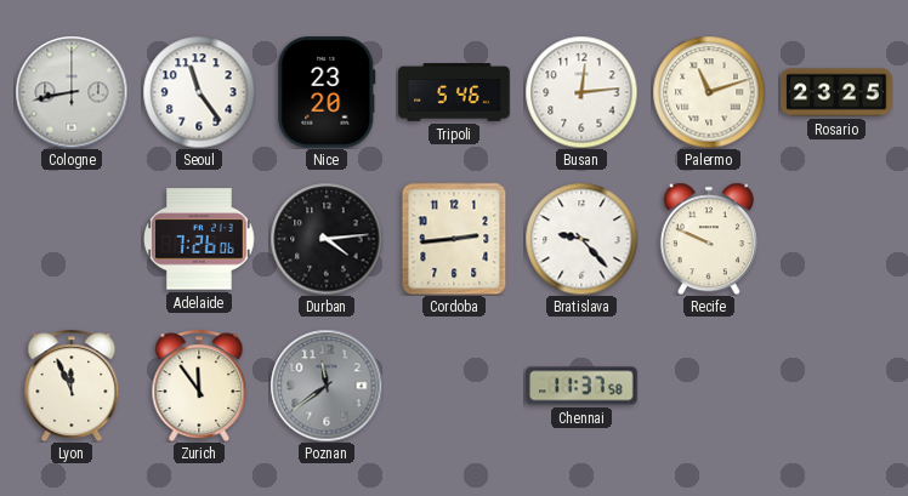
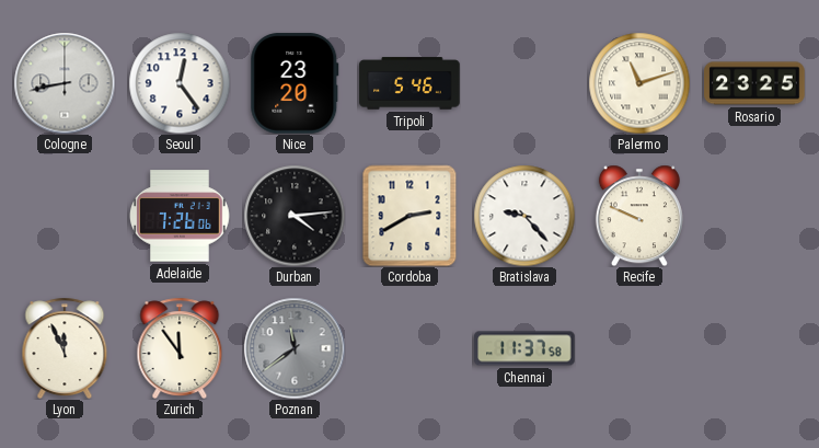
Seoul: 11:24 -> 12:24 (180, 83)
Busan: 12:14 -> none (581, 92)
Cordoba: 2:44 -> 2:40 (409, 216)
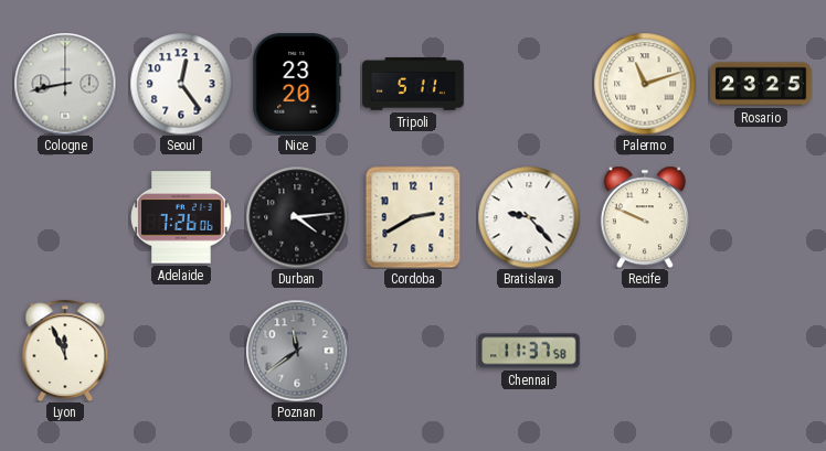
Tripoli: 5:46 -> 5:11 (413, 84)
Zurich: 11:54 -> none (180, 348)
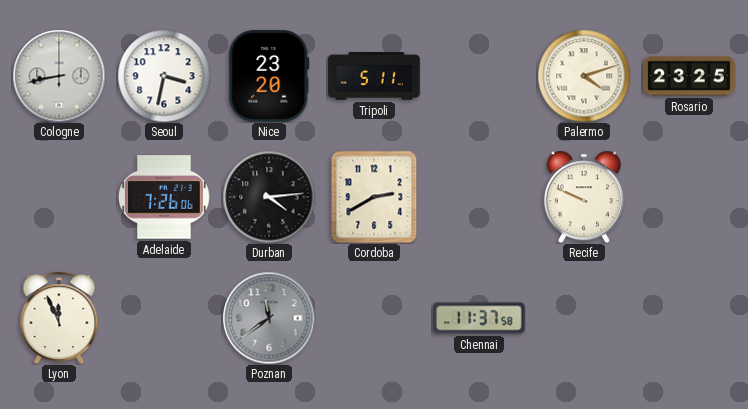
Seoul: 12:24 -> 3:32 (164, 76)
Palermo: 11:12 -> 4:12 (584, 76)
Bratislava: 9:23 -> none (529, 217)
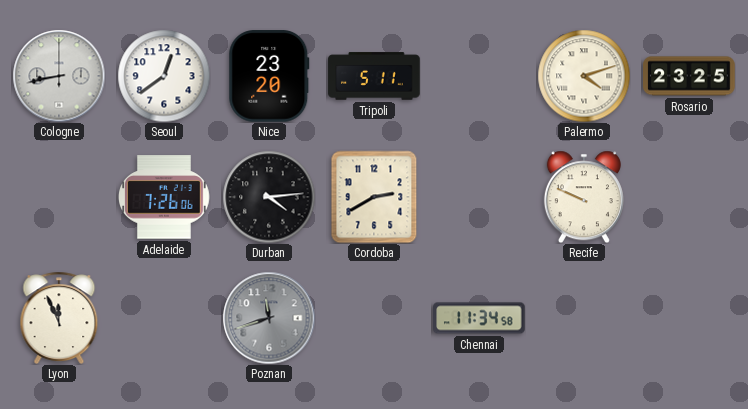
Seoul: 3:32 -> 12:39 (164, 76)
Poznan: 11:39 -> 11:42 (269, 318)
Chennai: 11:37 -> 11:34 (479, 318)
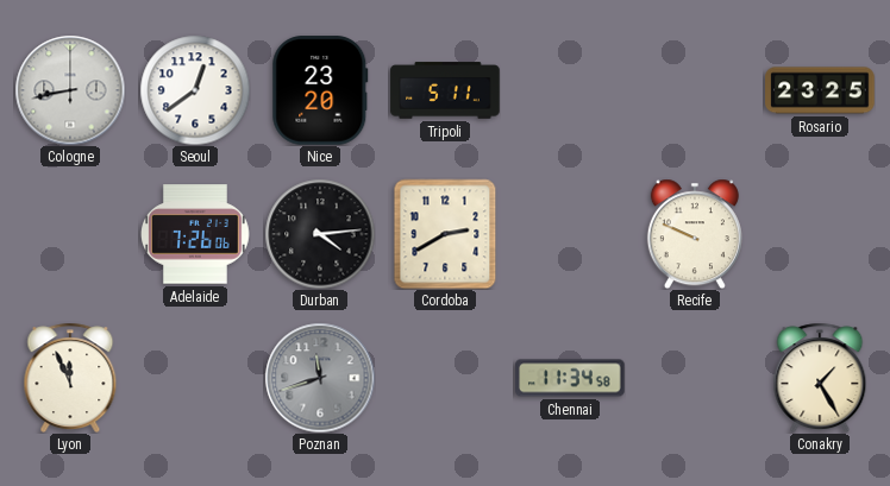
Palermo: 4:12 -> none (584, 76)
Conakry: none -> 1:25 (820, 378)
